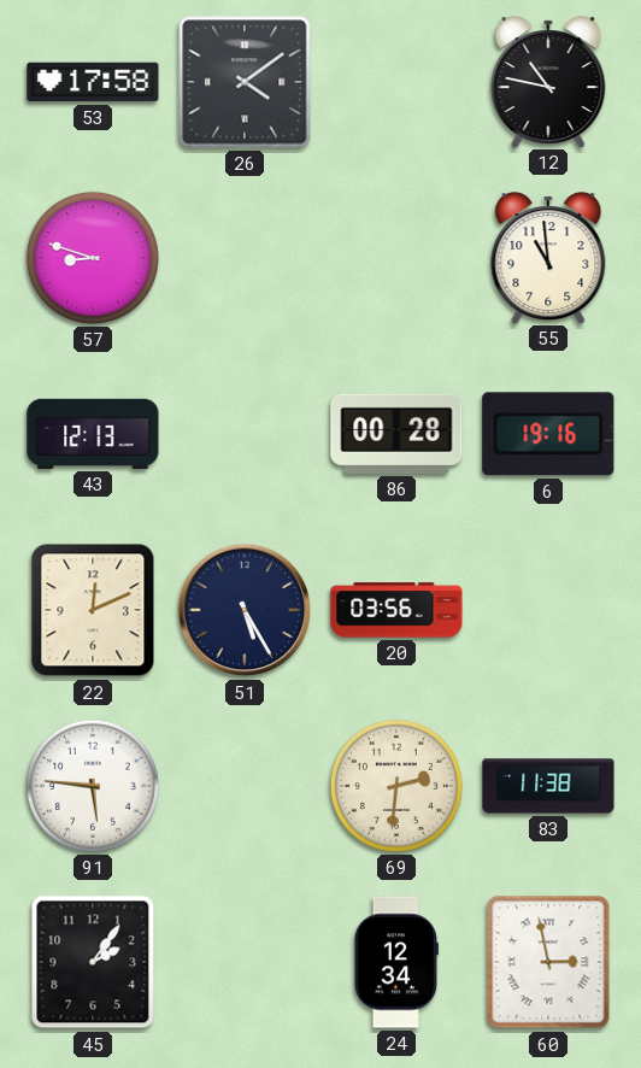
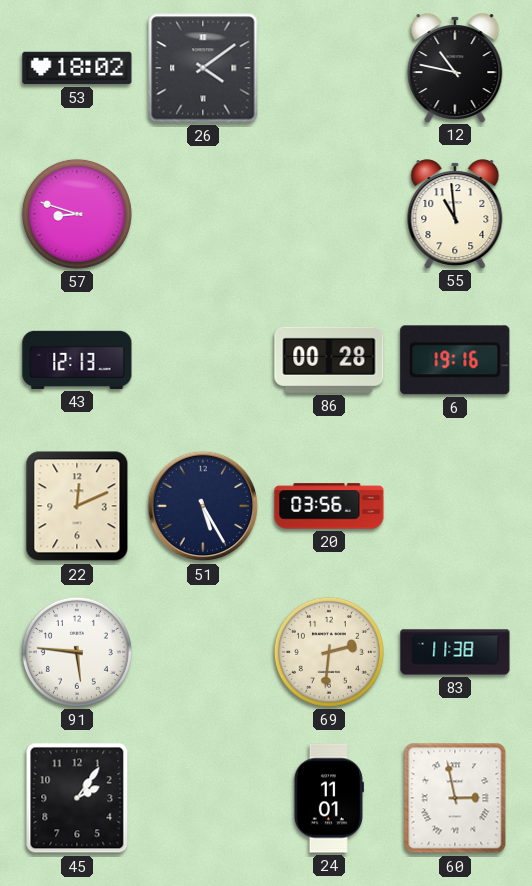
53: 17:58 -> 18:02 (77, 68)
24: 12:34 -> 11:01 (329, 798)
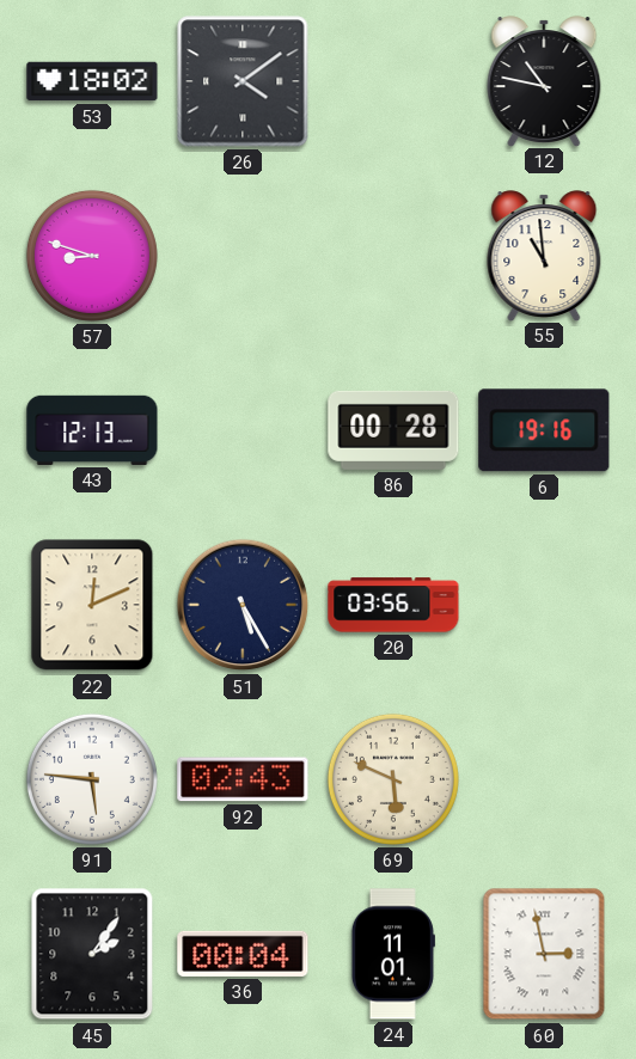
92: none -> 02:43 (243, 779)
69: 2:31 -> 5:49 (393, 779)
83: 11:38 -> none (455, 652)
36: none -> 00:04 (243, 954)
